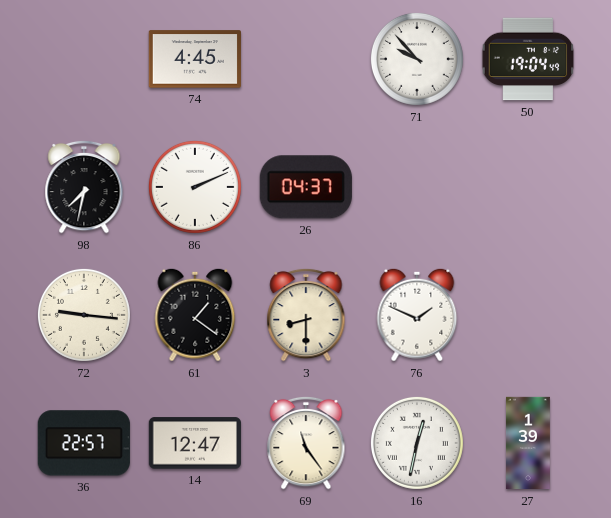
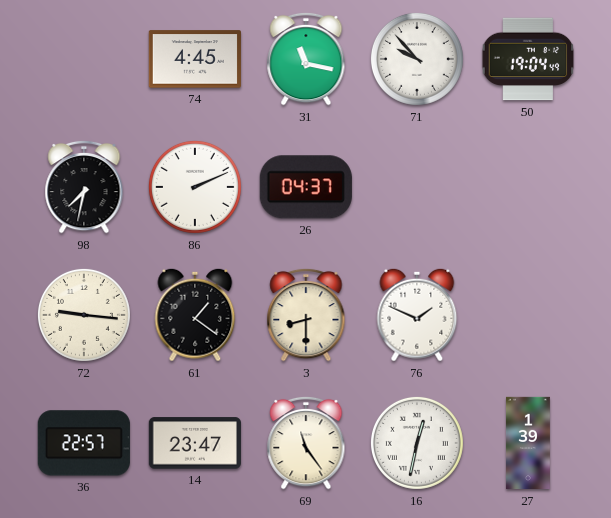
31: none -> 11:17 (306, 59)
14: 12:47 -> 23:47 (195, 443)
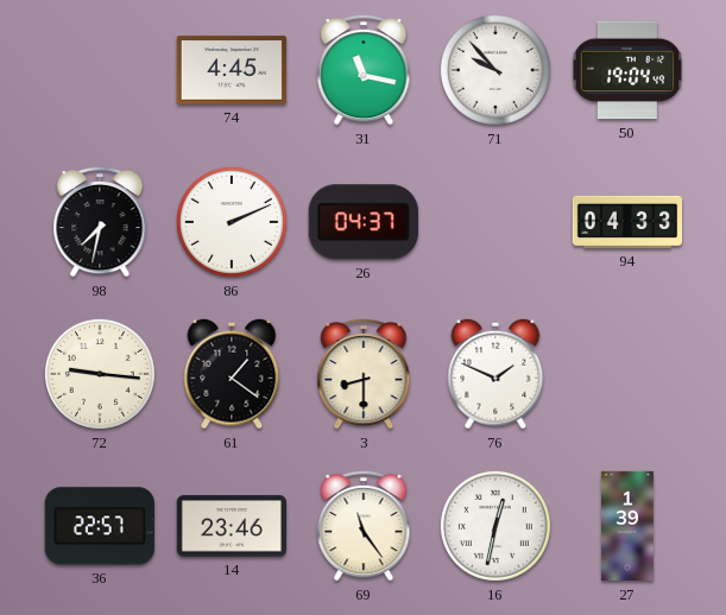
94: none -> 04:33 (626, 222)
14: 23:47 -> 23:46 (232, 526)
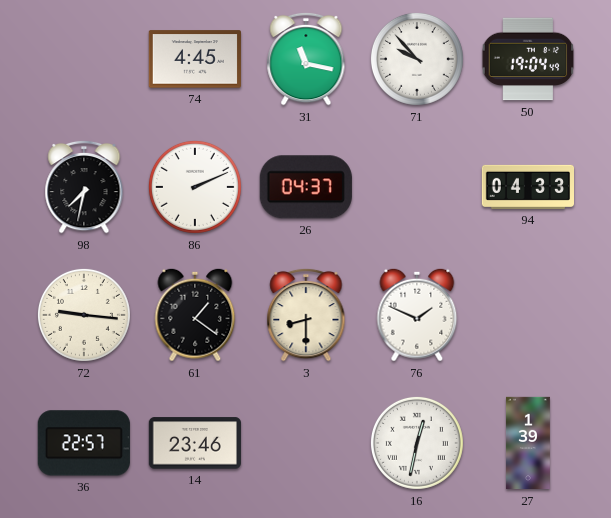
69: 11:24 -> none (364, 526)
